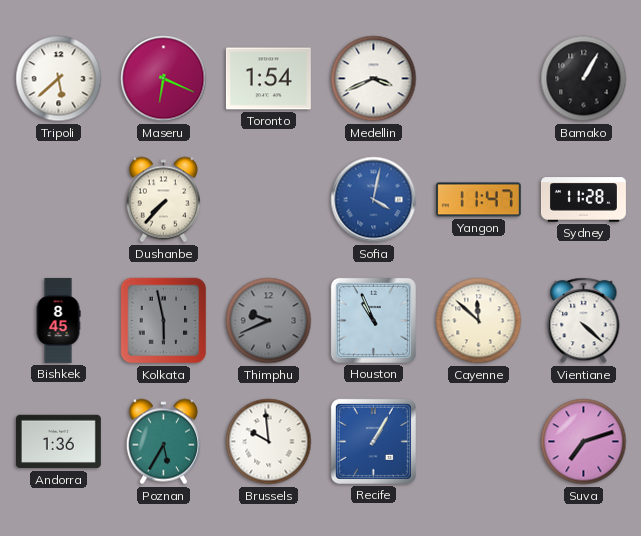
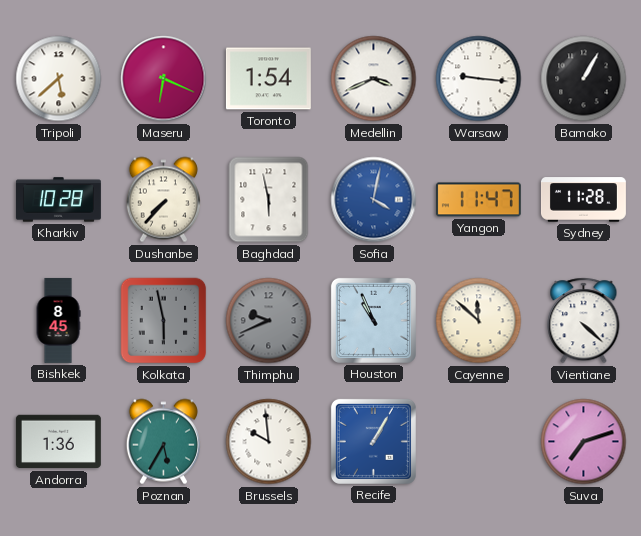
Warsaw: none -> 9:16 (479, 79)
Kharkiv: none -> 10:28 (58, 200)
Baghdad: none -> 5:58 (269, 200)
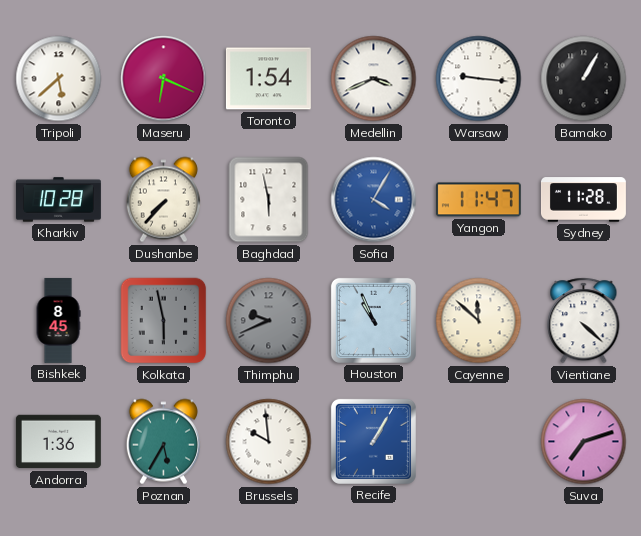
Sofia: 4:02 -> 4:05 (374, 200)
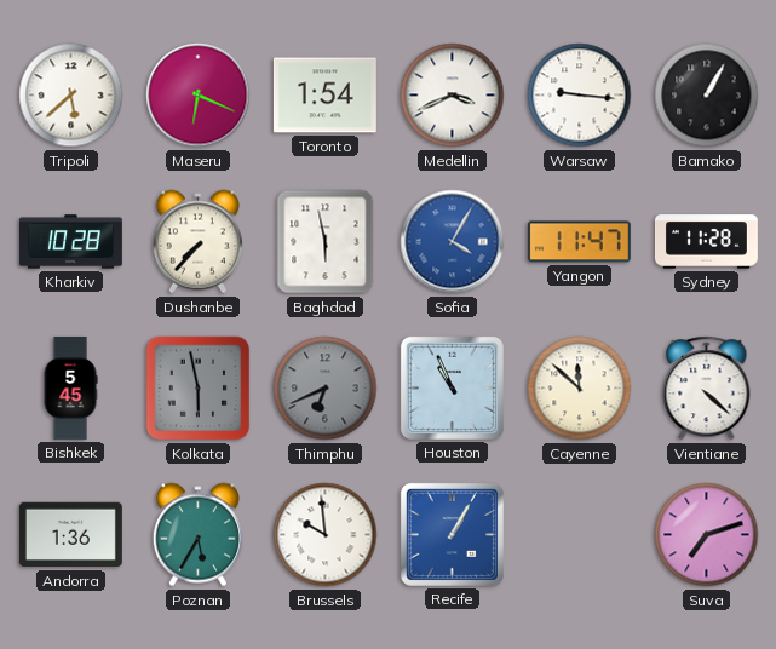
Bishkek: 8:45 -> 5:45 (70, 387)
Thimphu: 9:41 -> 6:41 (326, 389)
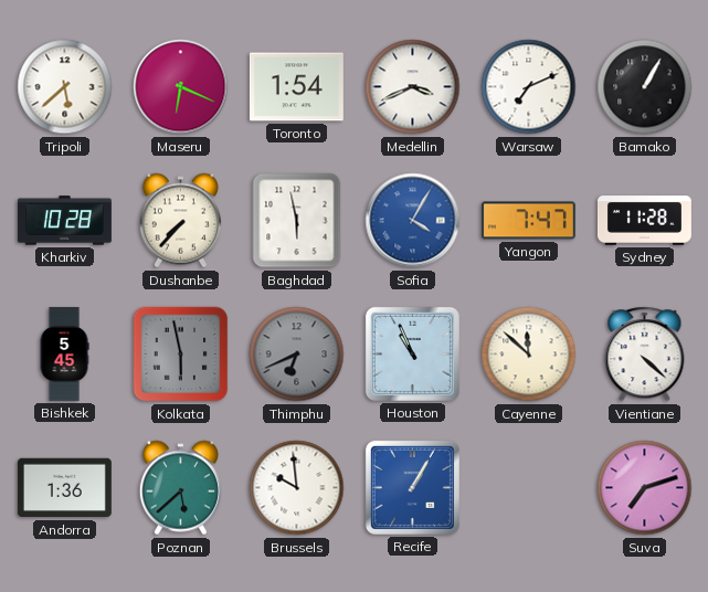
Warsaw: 9:16 -> 7:11 (529, 87)
Yangon: 11:47 -> 7:47 (528, 221)
Poznan: 5:35 -> 5:38 (180, 488)
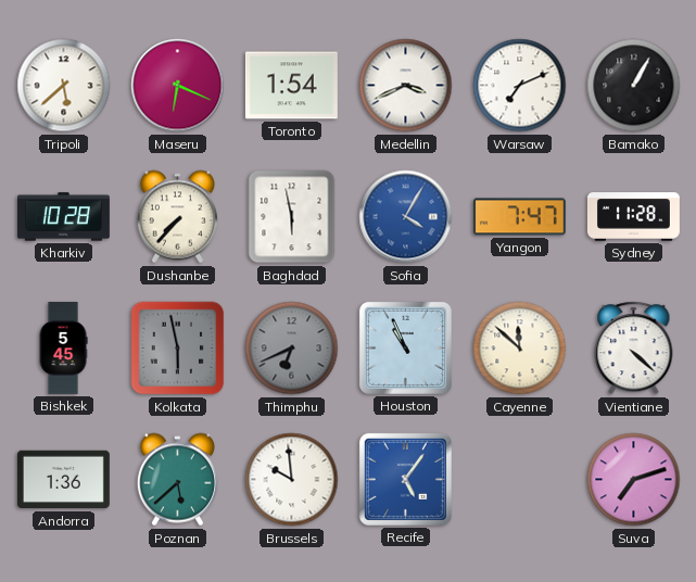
Recife: 1:05 -> 5:06 (405, 479)
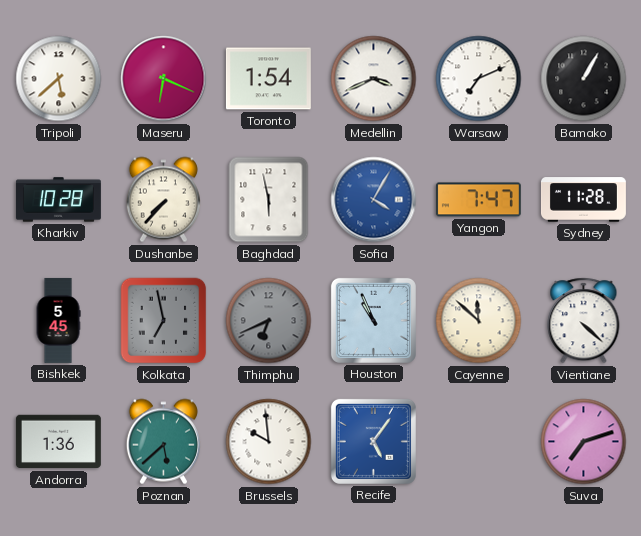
Kolkata: 5:58 -> 6:58 (164, 321)
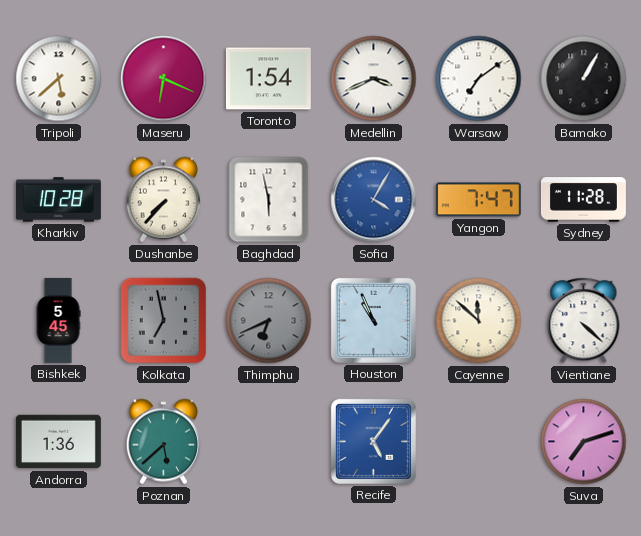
Warsaw: 7:11 -> 7:09 (479, 79)
Brussels: 9:59 -> none (269, 442)
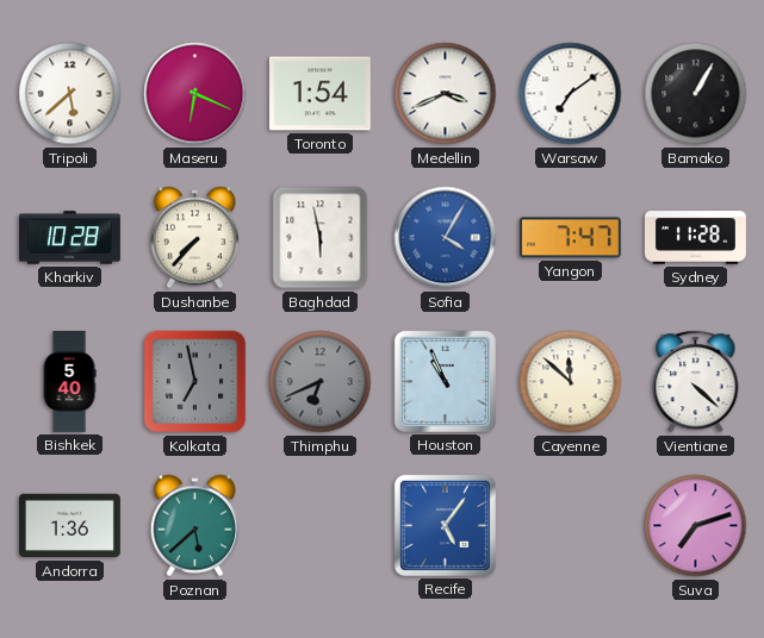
Bishkek: 5:45 -> 5:40 (69, 381)
